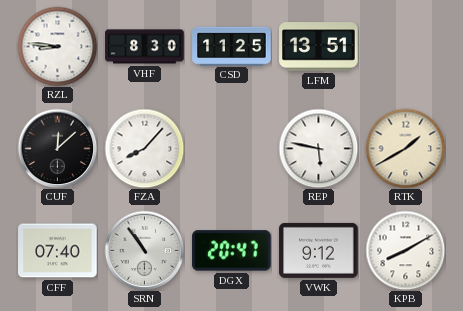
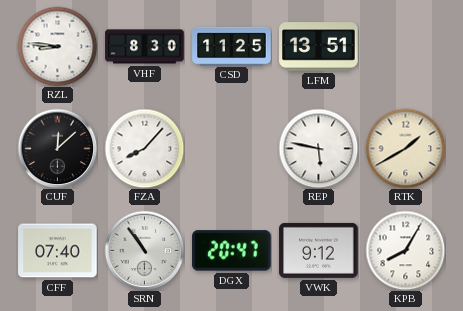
KPB: 8:10 -> 8:05 (405, 250)
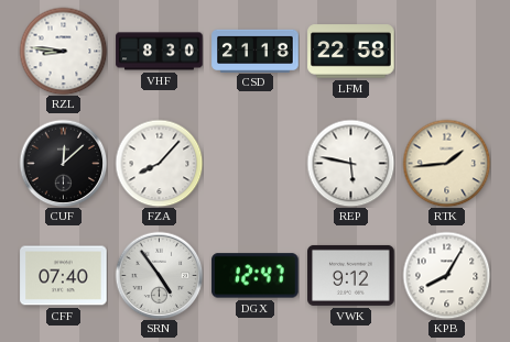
CSD: 11:25 -> 21:18 (256, 51)
LFM: 13:51 -> 22:58 (351, 52)
RTK: 1:40 -> 1:44 (446, 163)
SRN: 10:54 -> 4:54 (159, 275)
DGX: 20:47 -> 12:47 (256, 276)
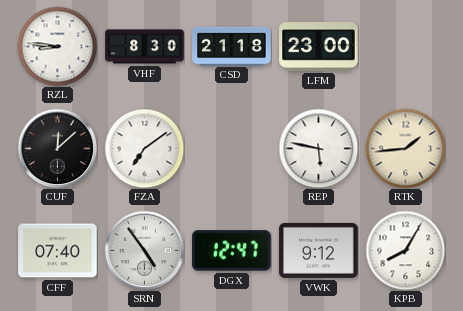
LFM: 22:58 -> 23:00 (319, 47)
FZA: 8:07 -> 7:09 (144, 148)
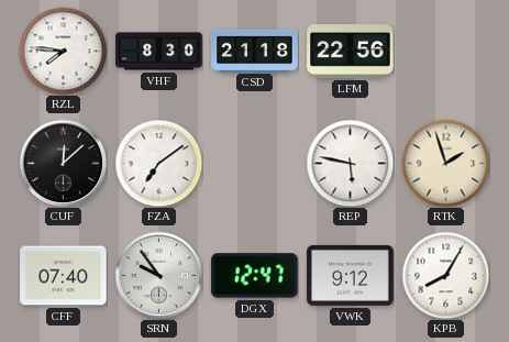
RZL: 8:46 -> 7:46 (63, 51)
LFM: 23:00 -> 22:56 (351, 52)
RTK: 1:44 -> 1:57 (445, 163)
SRN: 4:54 -> 9:54 (158, 275)
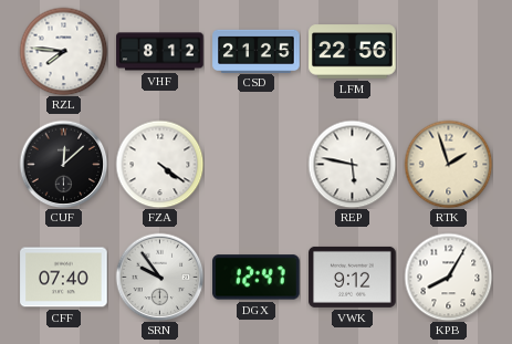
VHF: 8:30 -> 8:12 (160, 52)
CSD: 21:18 -> 21:25 (257, 51)
FZA: 7:09 -> 4:21 (159, 164)
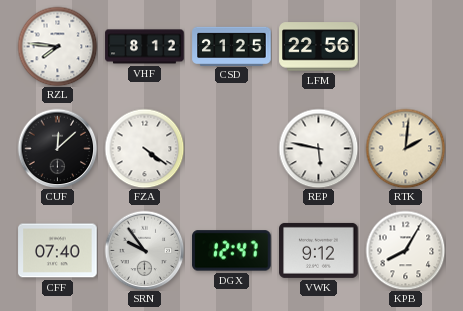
RTK: 1:57 -> 2:01 (405, 148)
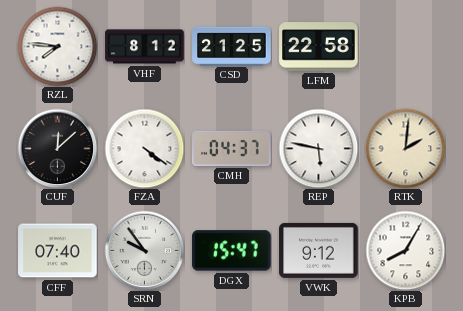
LFM: 22:56 -> 22:58 (319, 47)
CMH: none -> 04:37 (232, 148)
DGX: 12:47 -> 15:47 (232, 251)
